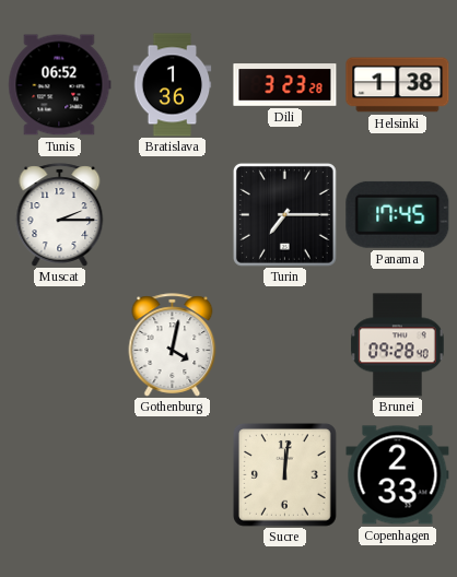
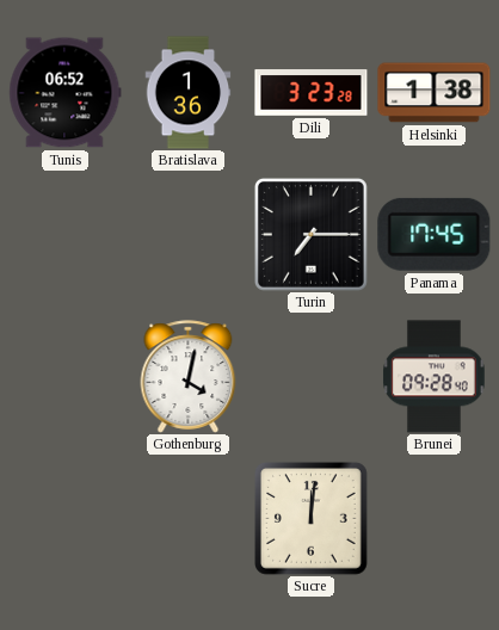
Muscat: 2:15 -> none (60, 215)
Copenhagen: 2:33 -> none (398, 475)
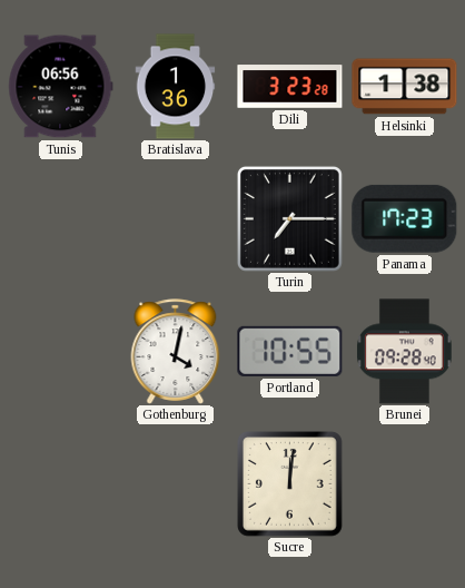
Tunis: 06:52 -> 06:56 (61, 87)
Panama: 17:45 -> 17:23 (405, 218)
Portland: none -> 10:55 (290, 351)
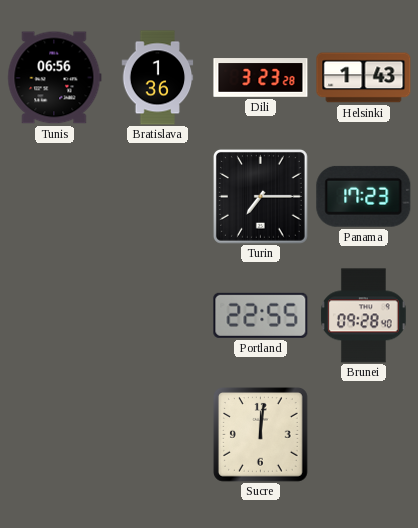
Helsinki: 1:38 -> 1:43 (364, 78)
Gothenburg: 4:02 -> none (176, 352)
Portland: 10:55 -> 22:55 (261, 315)
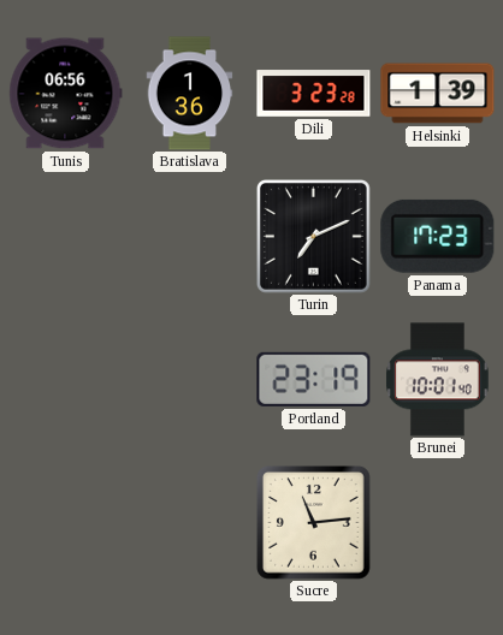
Helsinki: 1:43 -> 1:39 (438, 94)
Turin: 7:15 -> 7:11 (313, 236)
Portland: 22:55 -> 23:19 (314, 379)
Brunei: 09:28 -> 10:01 (438, 380)
Sucre: 12:01 -> 11:14 (314, 523)
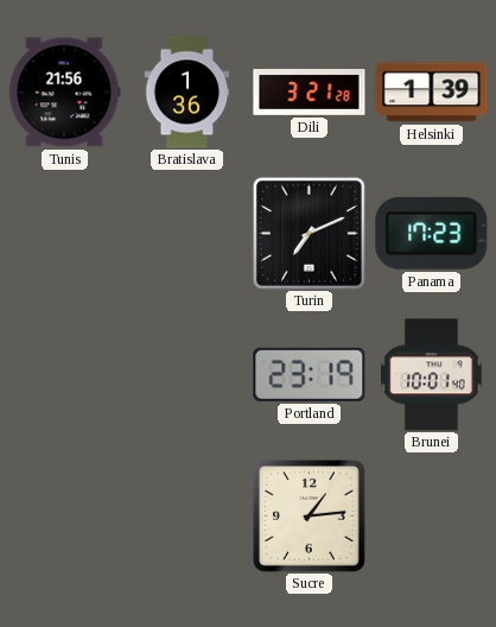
Tunis: 06:56 -> 21:56 (65, 93)
Dili: 3:23 -> 3:21 (310, 93)
Sucre: 11:14 -> 1:14 (310, 517)
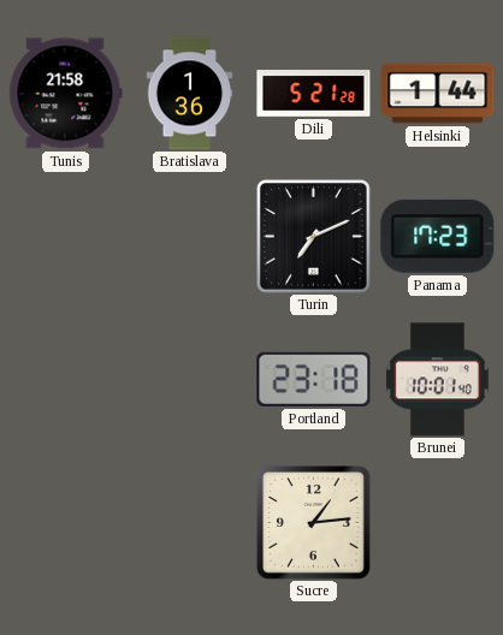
Tunis: 21:56 -> 21:58 (66, 94)
Dili: 3:21 -> 5:21 (314, 94)
Helsinki: 1:39 -> 1:44 (438, 94)
Portland: 23:19 -> 23:18 (314, 379)
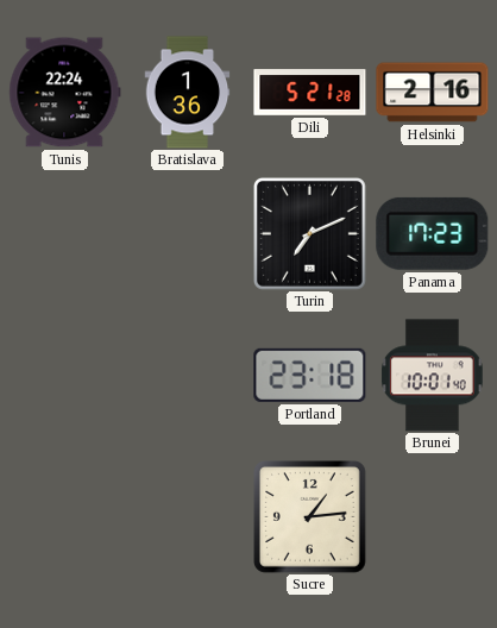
Tunis: 21:58 -> 22:24 (65, 93)
Helsinki: 1:44 -> 2:16 (433, 93)
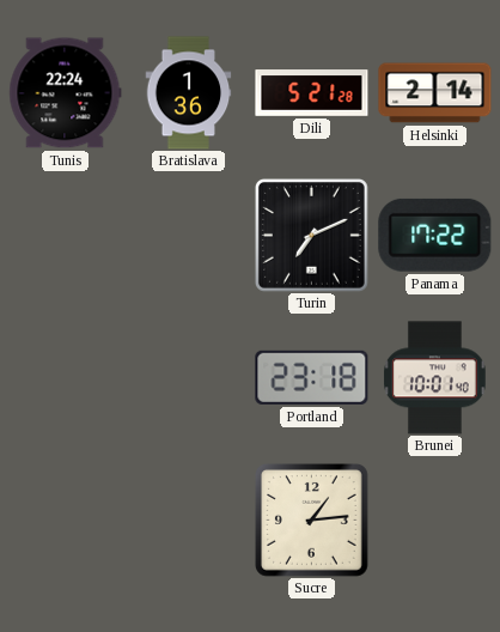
Helsinki: 2:16 -> 2:14 (435, 93)
Panama: 17:23 -> 17:22 (435, 235)
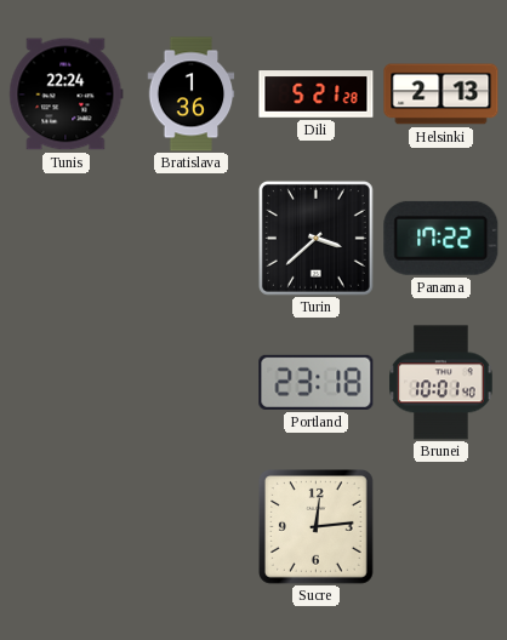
Helsinki: 2:14 -> 2:13 (442, 95)
Turin: 7:11 -> 3:38 (315, 238)
Sucre: 1:14 -> 12:14 (317, 527)
